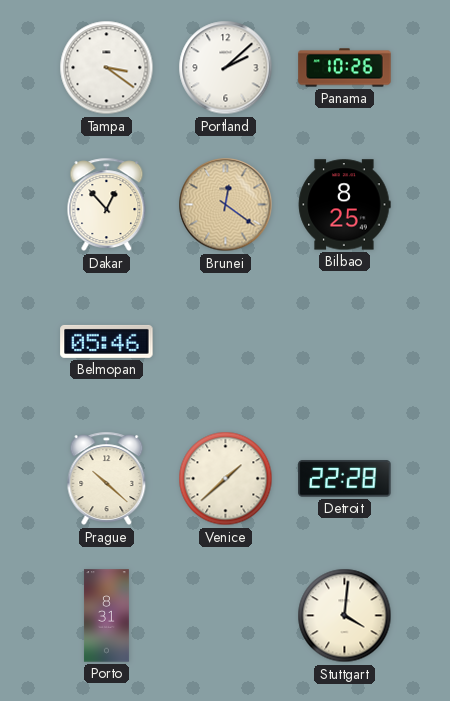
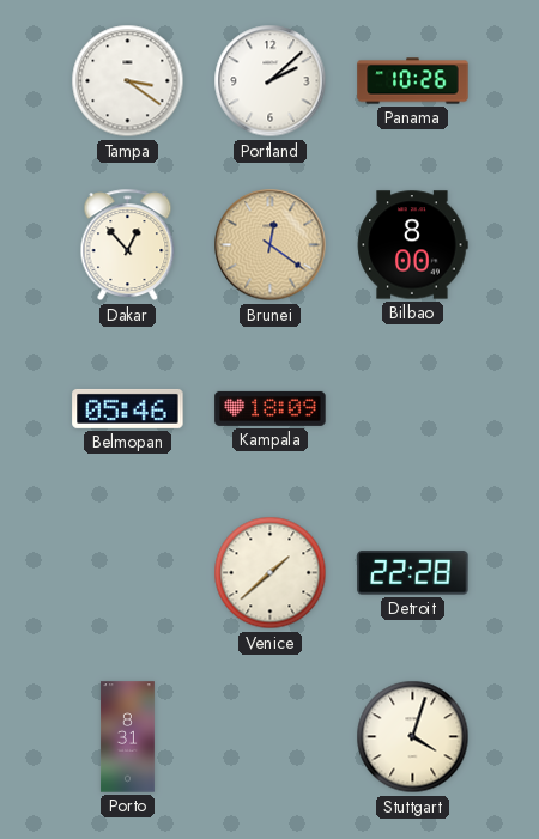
Bilbao: 8:25 -> 8:00 (412, 245)
Kampala: none -> 18:09 (271, 408)
Prague: 10:22 -> none (107, 479)
Stuttgart: 4:01 -> 4:03 (413, 737)
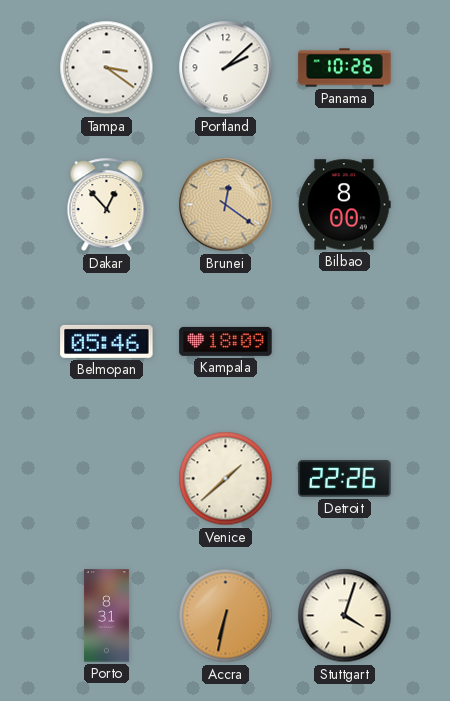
Detroit: 22:28 -> 22:26 (345, 479)
Accra: none -> 6:32 (226, 616)
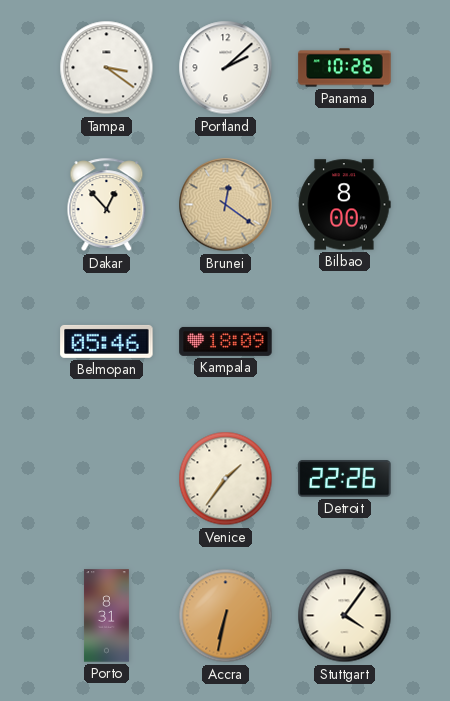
Venice: 1:38 -> 1:36 (226, 479)
Stuttgart: 4:03 -> 4:06 (345, 616)
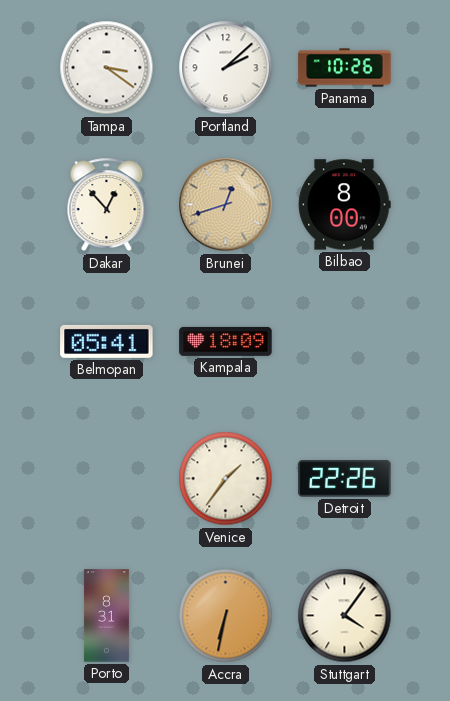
Brunei: 12:21 -> 12:42 (226, 205)
Belmopan: 05:46 -> 05:41 (107, 341)
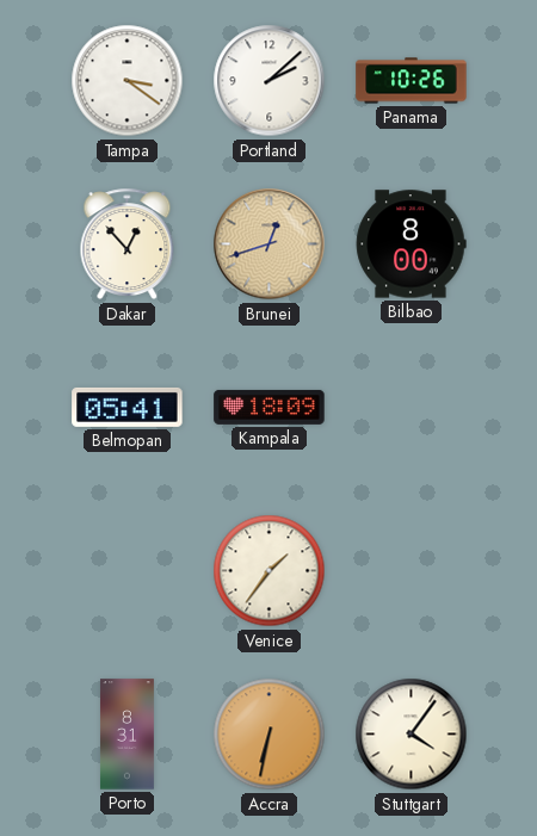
Detroit: 22:26 -> none (345, 479)
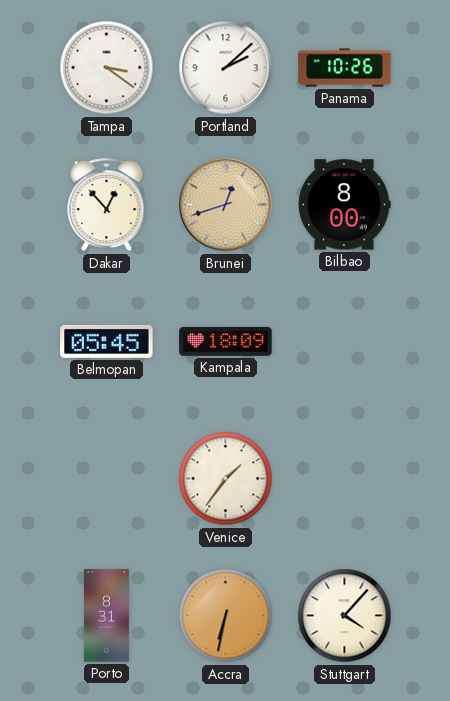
Belmopan: 05:41 -> 05:45 (107, 341)
Stuttgart: 4:06 -> 4:07 (345, 616)
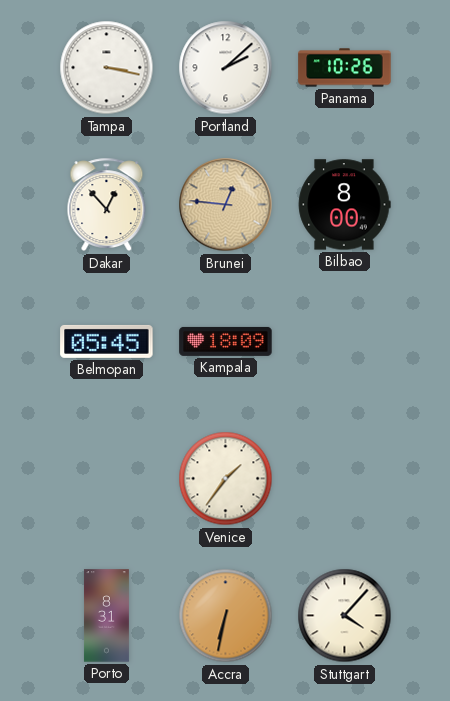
Tampa: 3:21 -> 3:17 (107, 68)
Brunei: 12:42 -> 12:46 (226, 205)
